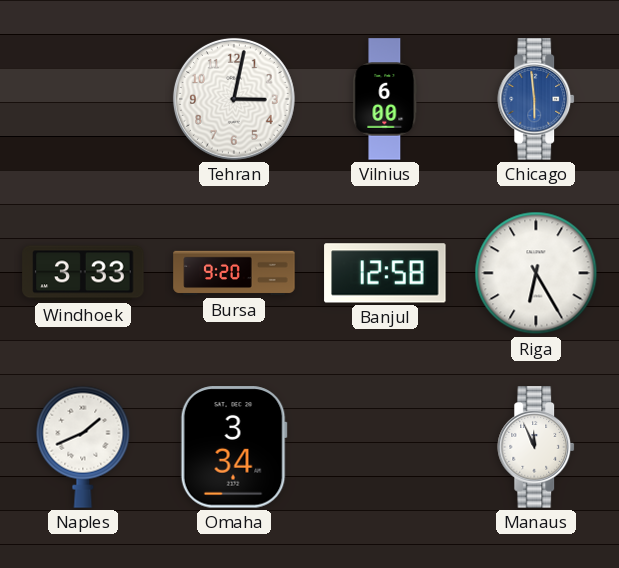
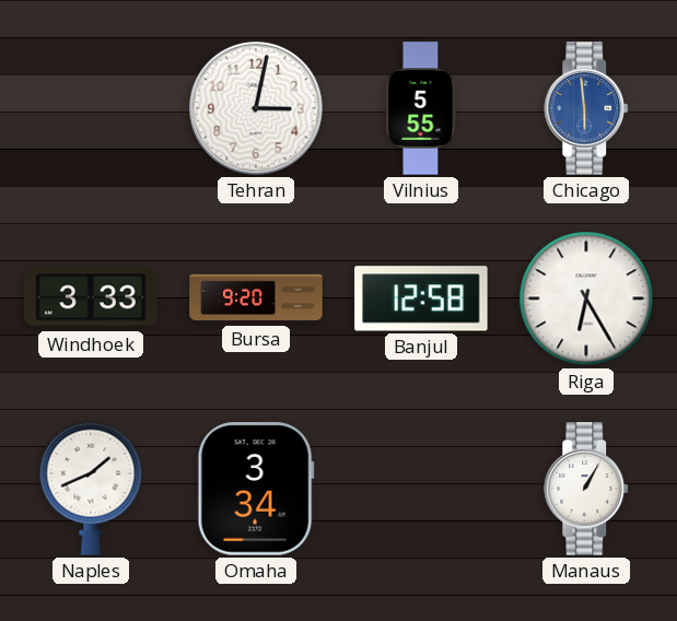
Vilnius: 6:00 -> 5:55 (421, 108)
Manaus: 11:56 -> 1:05 (587, 489)
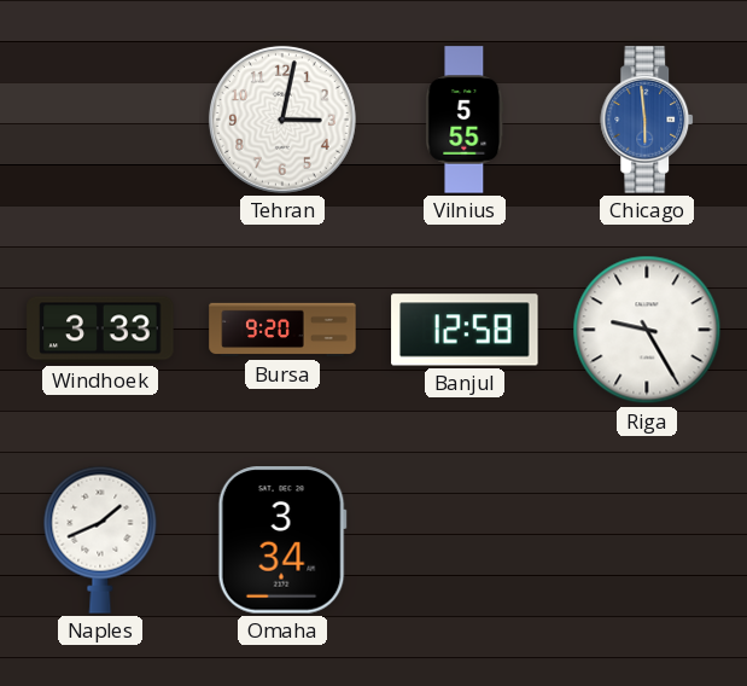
Riga: 6:25 -> 9:25 (647, 330)
Manaus: 1:05 -> none (587, 489)
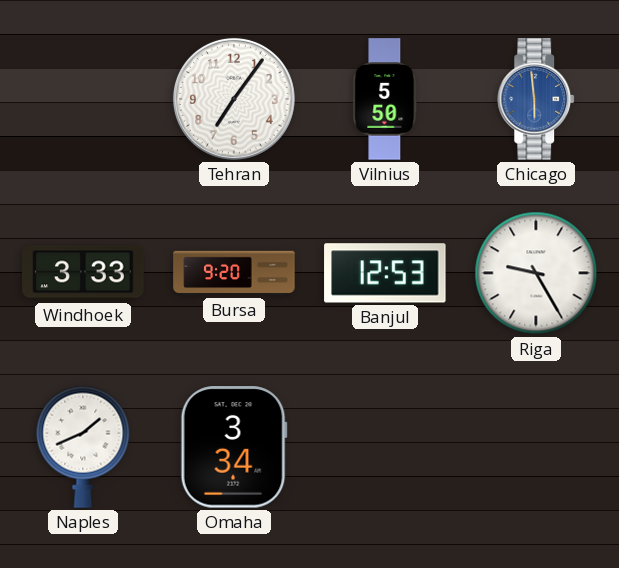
Tehran: 3:02 -> 7:06 (234, 99)
Vilnius: 5:55 -> 5:50 (385, 99)
Banjul: 12:58 -> 12:53 (385, 273)
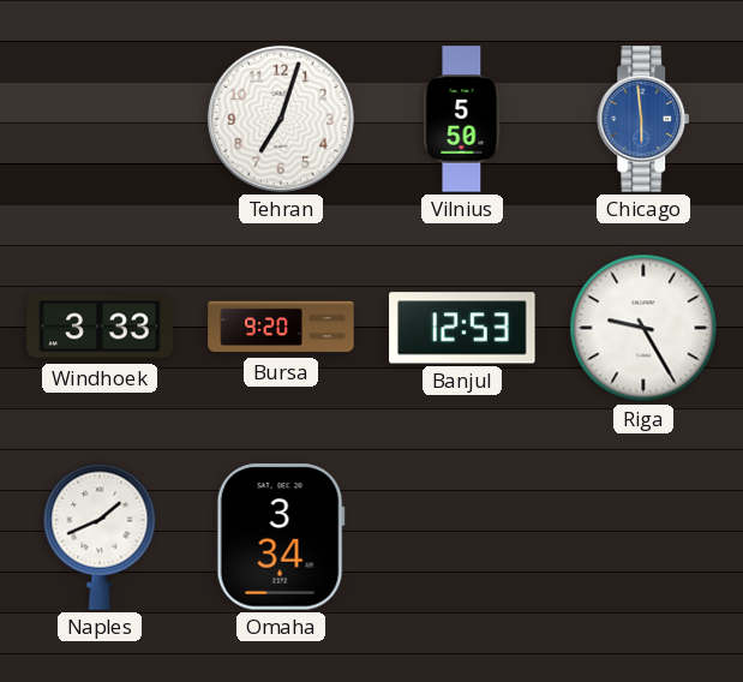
Tehran: 7:06 -> 7:03 (281, 119)
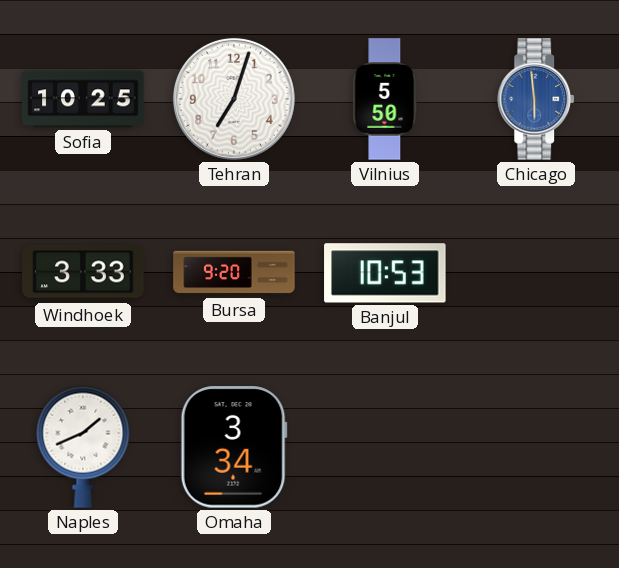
Sofia: none -> 10:25 (83, 99)
Banjul: 12:53 -> 10:53 (385, 273)
Riga: 9:25 -> none (643, 328)
